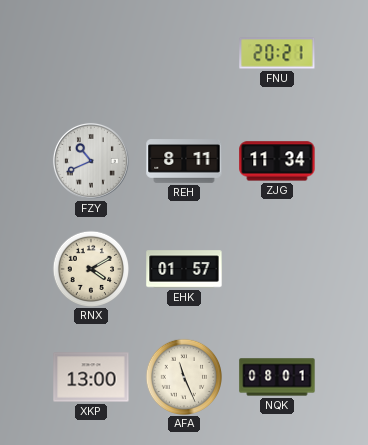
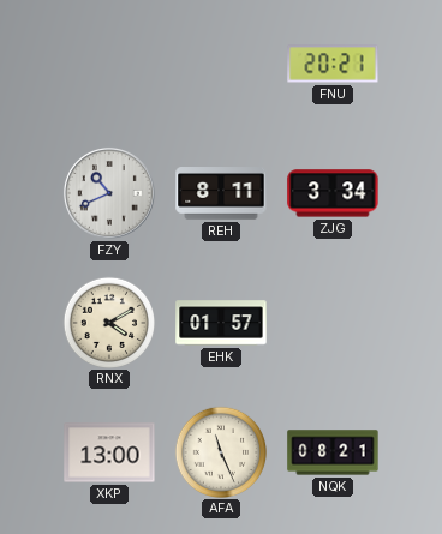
ZJG: 11:34 -> 3:34 (333, 193)
NQK: 08:01 -> 08:21 (333, 452)
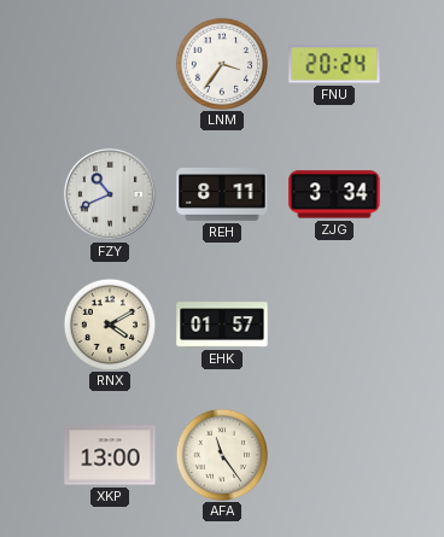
LNM: none -> 3:36 (221, 63)
FNU: 20:21 -> 20:24 (334, 64)
AFA: 11:26 -> 11:24 (221, 454)
NQK: 08:21 -> none (333, 452)
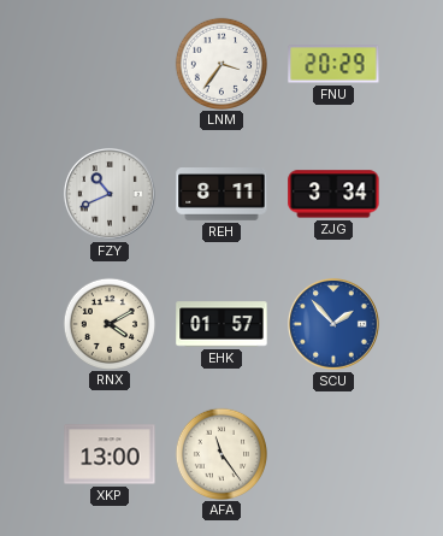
FNU: 20:24 -> 20:29 (333, 64)
SCU: none -> 1:53 (333, 324)
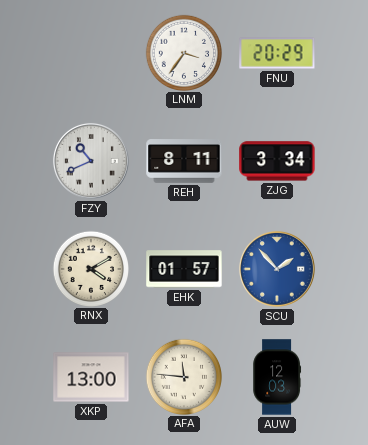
AFA: 11:24 -> 11:46 (183, 376)
AUW: none -> 12:03 (277, 377)
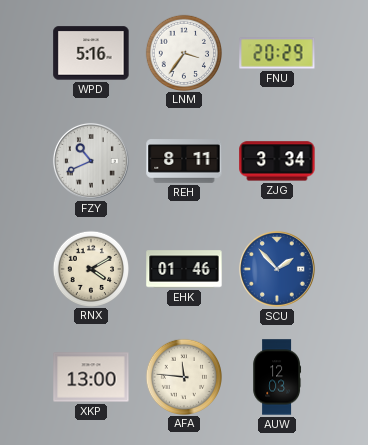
WPD: none -> 5:16 (91, 53)
EHK: 01:57 -> 01:46 (184, 269)
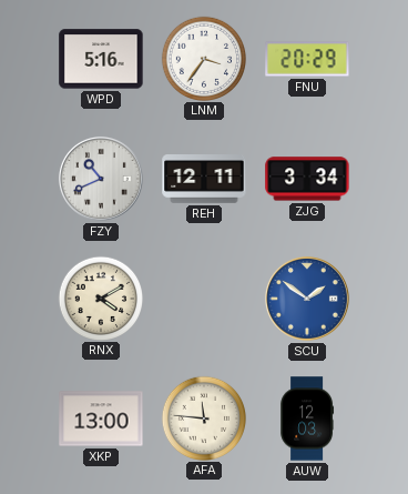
REH: 8:11 -> 12:11 (204, 180)
EHK: 01:46 -> none (184, 269)
SCU: 1:53 -> 1:51 (307, 299)
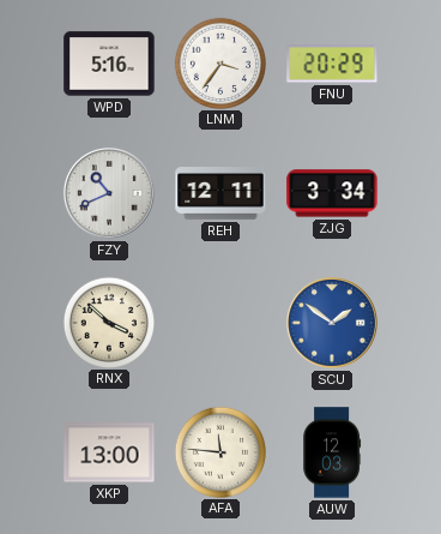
RNX: 4:10 -> 3:52 (108, 322)
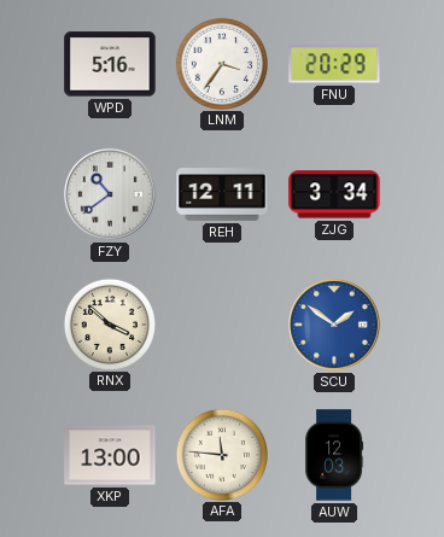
FZY: 10:41 -> 10:39 (110, 194)
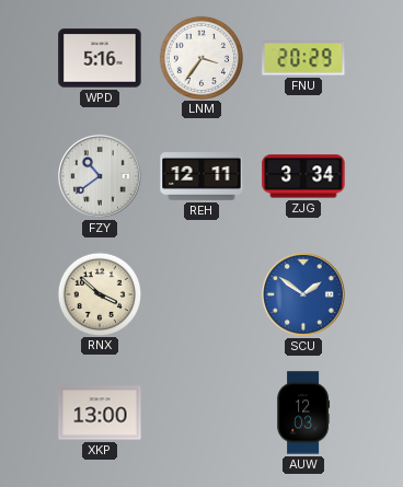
AFA: 11:46 -> none (221, 454)
